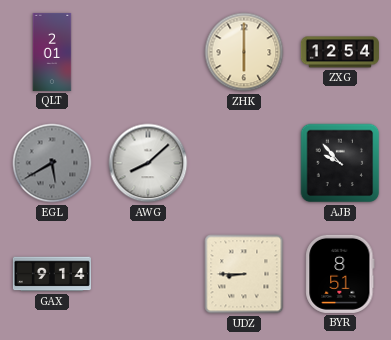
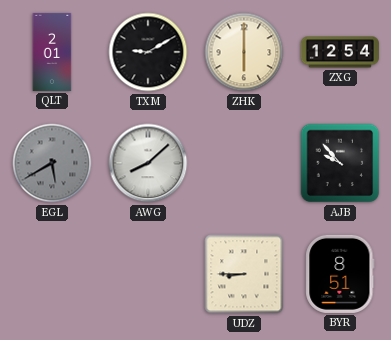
TXM: none -> 9:10 (148, 52)
GAX: 9:14 -> none (52, 274)
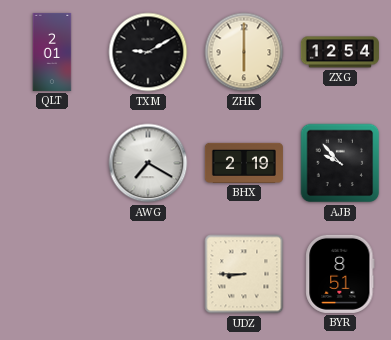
EGL: 5:40 -> none (52, 163)
AWG: 8:08 -> 7:20 (148, 163)
BHX: none -> 2:19 (244, 163)
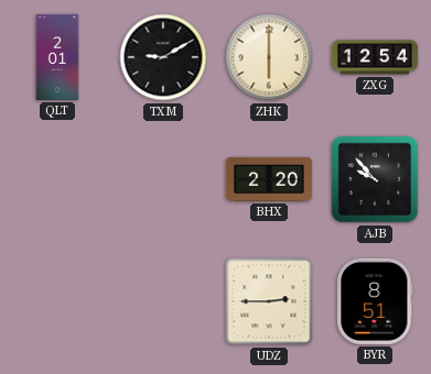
AWG: 7:20 -> none (148, 163)
BHX: 2:19 -> 2:20 (269, 179)
UDZ: 8:45 -> 2:45 (269, 301)
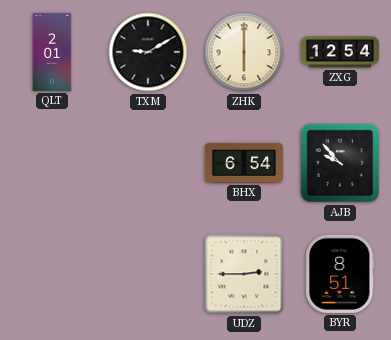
BHX: 2:20 -> 6:54 (244, 163)
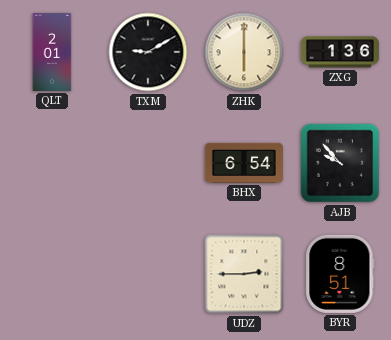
ZXG: 12:54 -> 1:36 (340, 52)
